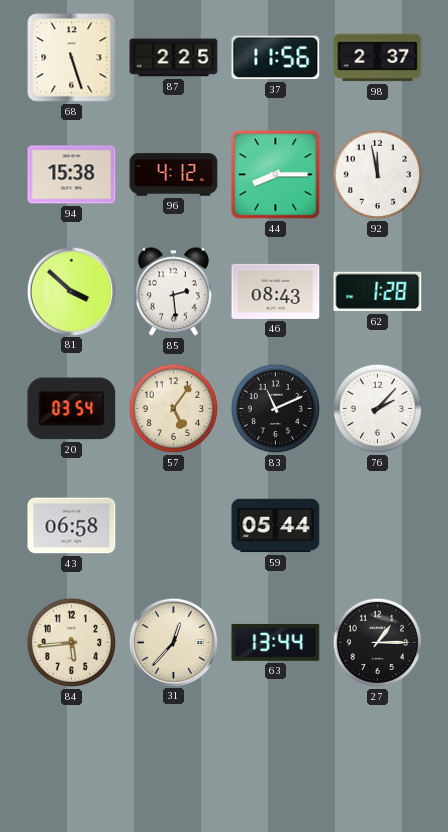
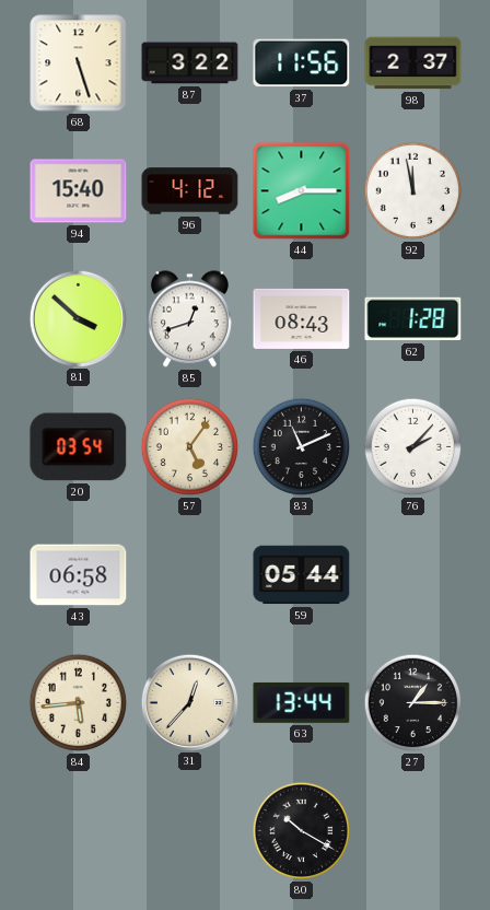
87: 2:25 -> 3:22 (190, 63)
94: 15:38 -> 15:40 (79, 191)
85: 2:29 -> 12:42 (189, 319)
80: none -> 10:20 (302, 831)
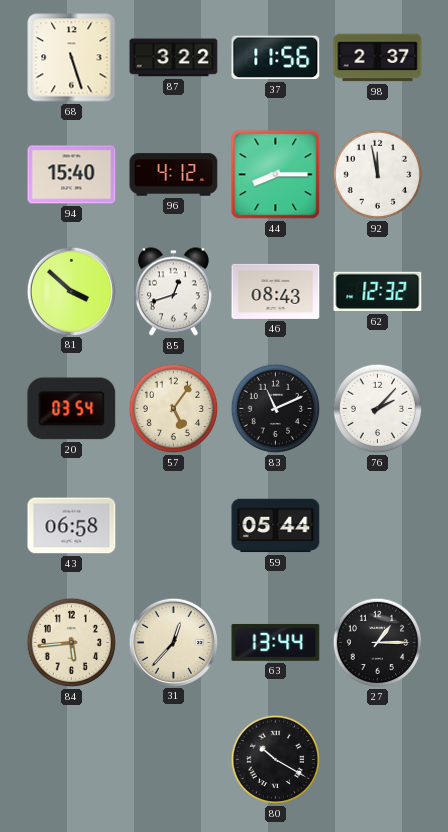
62: 1:28 -> 12:32 (378, 292)
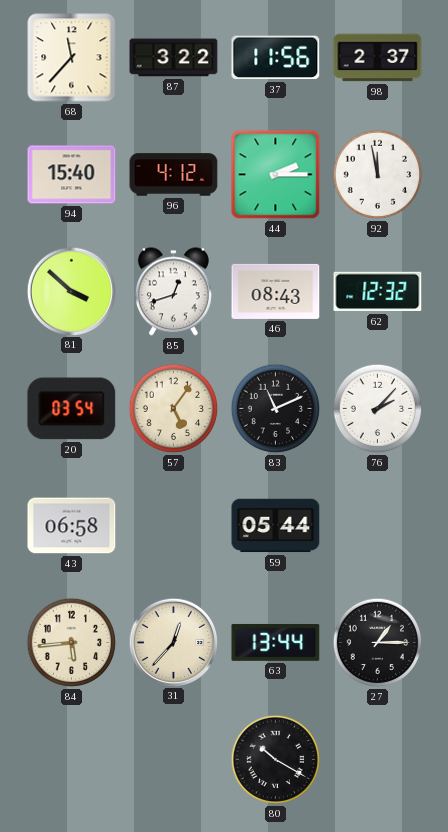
68: 5:27 -> 11:37 (72, 58)
44: 8:15 -> 2:15 (276, 175)
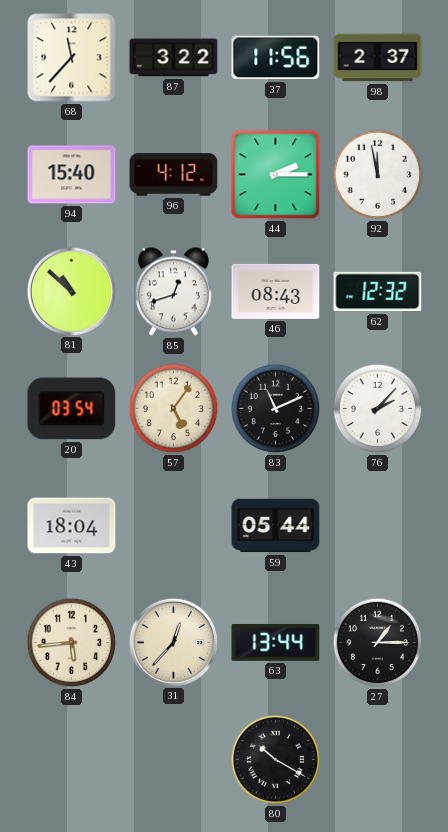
81: 3:52 -> 10:52 (71, 291)
43: 06:58 -> 18:04 (72, 526)
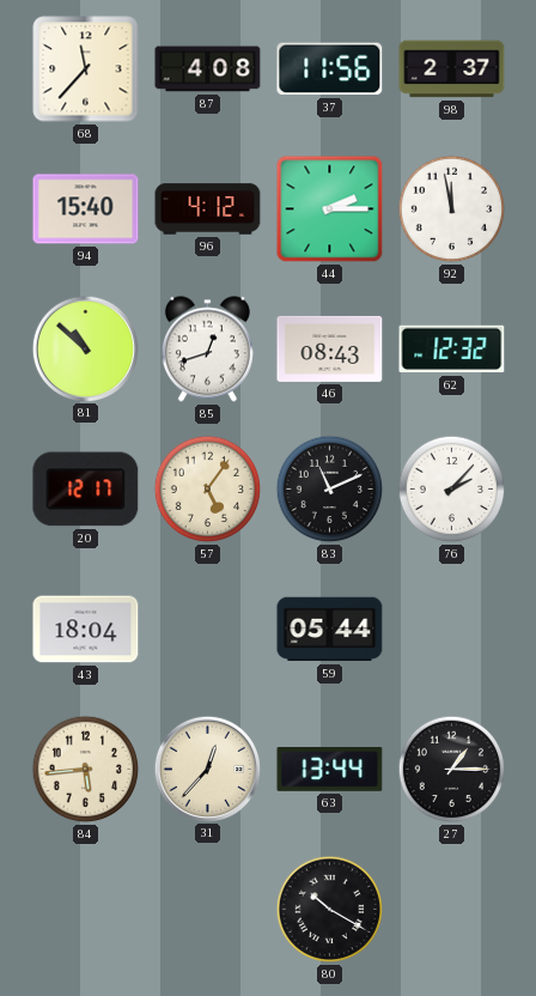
87: 3:22 -> 4:08 (208, 69)
20: 03:54 -> 12:17 (86, 490)
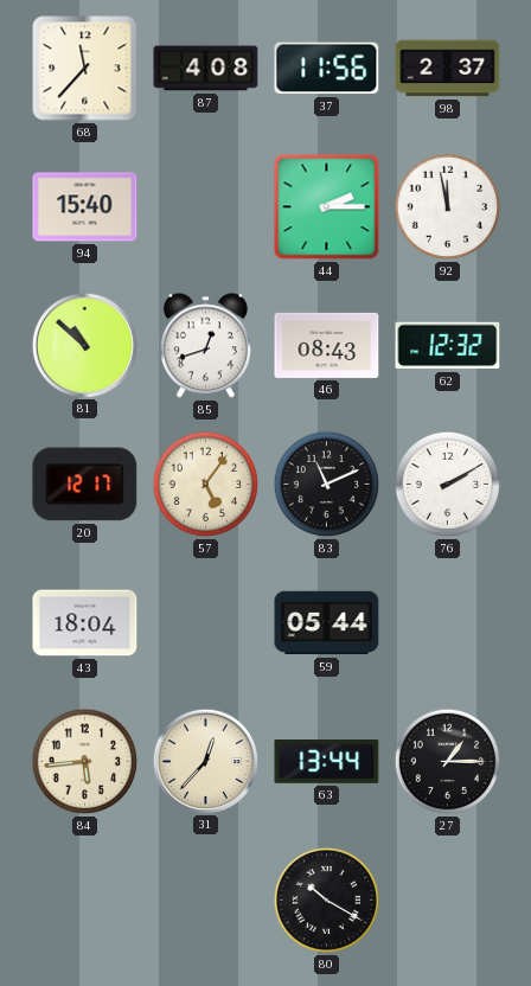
96: 4:12 -> none (208, 209)
76: 2:07 -> 2:10 (448, 485)
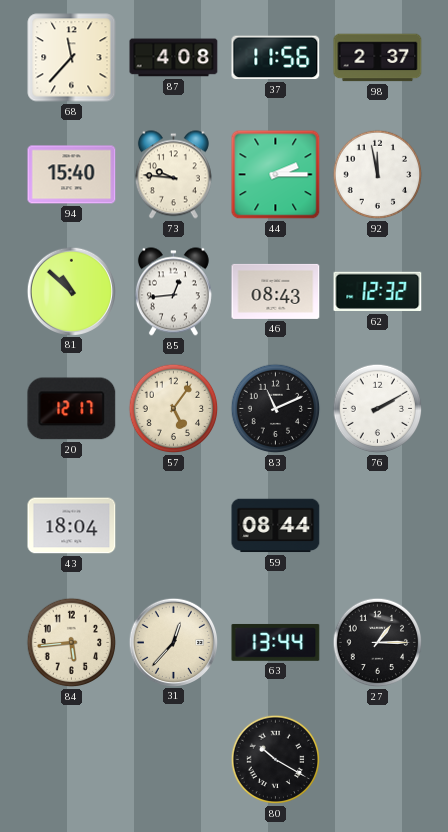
73: none -> 9:46 (173, 175)
85: 12:42 -> 12:44 (173, 292)
59: 05:44 -> 08:44 (276, 526)
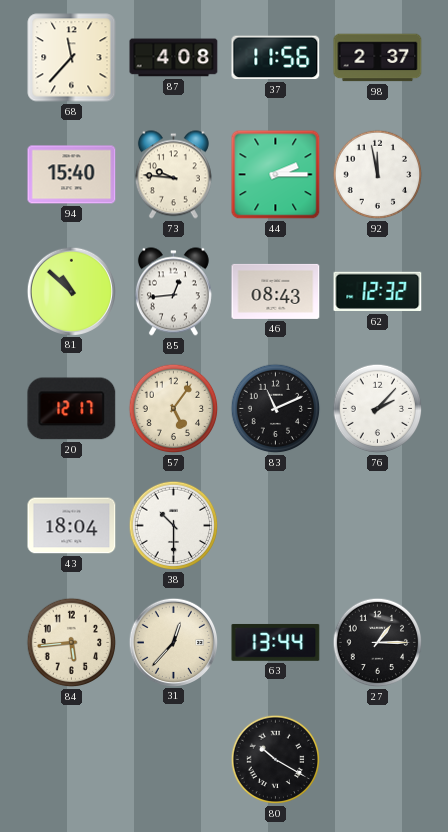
76: 2:10 -> 2:07 (378, 409)
38: none -> 10:30 (174, 526)
59: 08:44 -> none (276, 526)
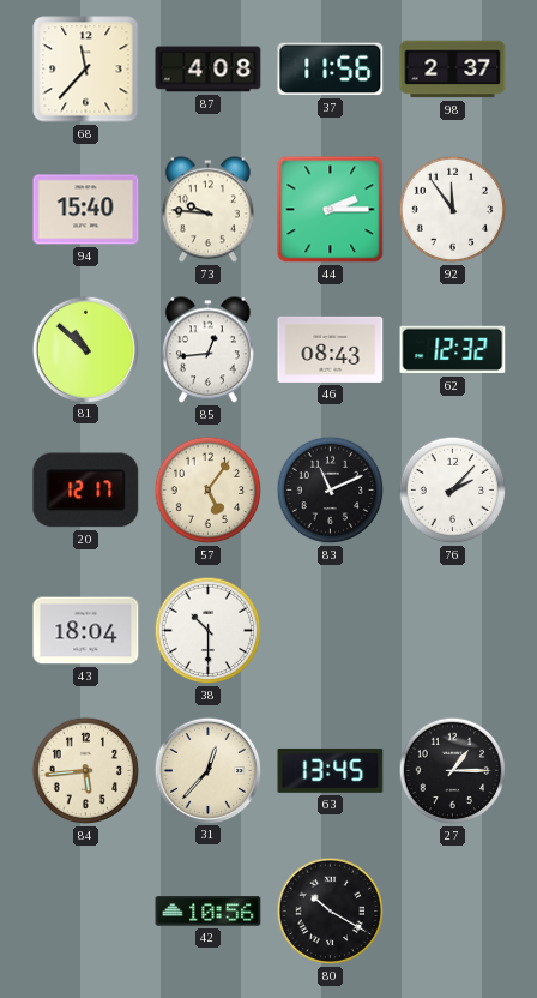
92: 11:58 -> 11:54 (453, 210)
63: 13:44 -> 13:45 (331, 770)
42: none -> 10:56 (209, 912)
